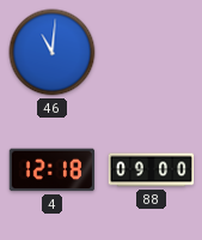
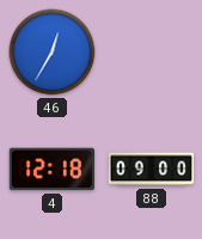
46: 11:01 -> 12:35 (53, 53)
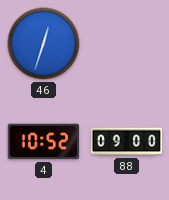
46: 12:35 -> 12:33 (44, 44)
4: 12:18 -> 10:52 (44, 142)
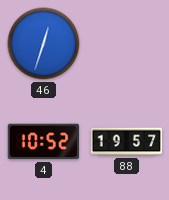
88: 09:00 -> 19:57 (127, 142)
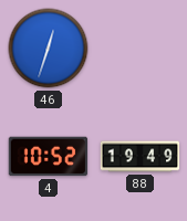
88: 19:57 -> 19:49 (141, 157)
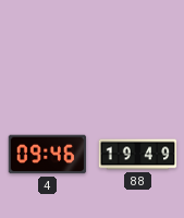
46: 12:33 -> none (49, 49)
4: 10:52 -> 09:46 (48, 155)
